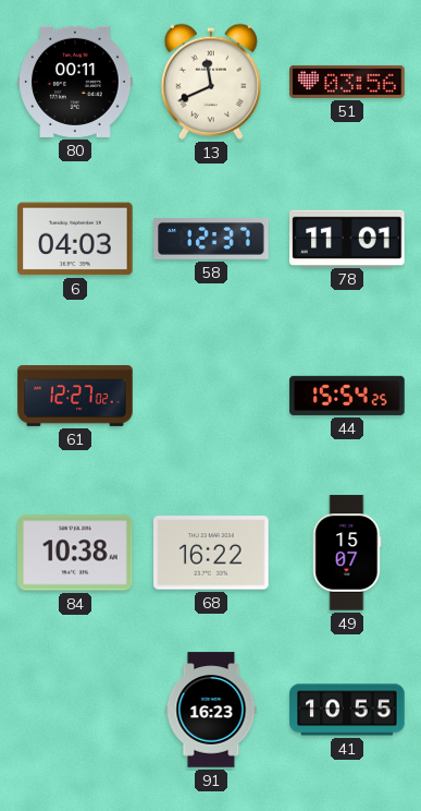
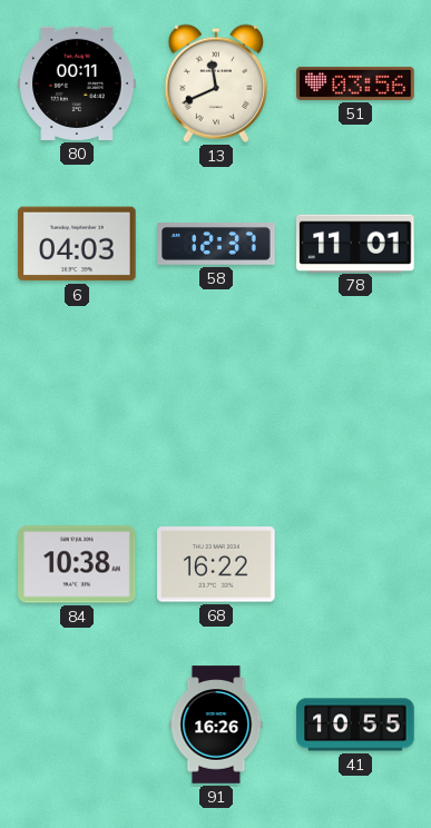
61: 12:27 -> none (75, 396)
44: 15:54 -> none (347, 396)
49: 15:07 -> none (347, 553)
91: 16:23 -> 16:26 (216, 724)
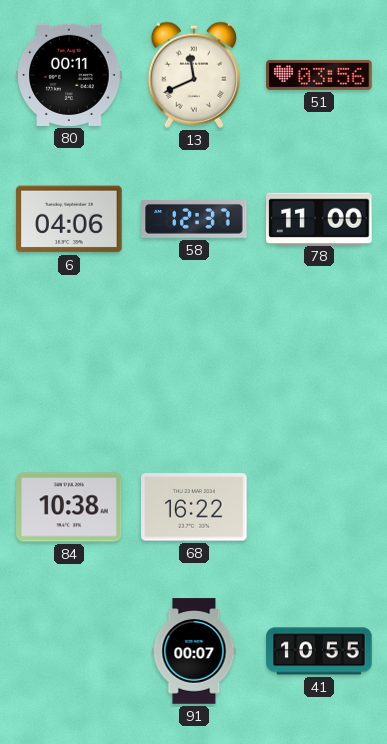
6: 04:03 -> 04:06 (69, 219)
78: 11:01 -> 11:00 (319, 218)
91: 16:26 -> 00:07 (194, 651)
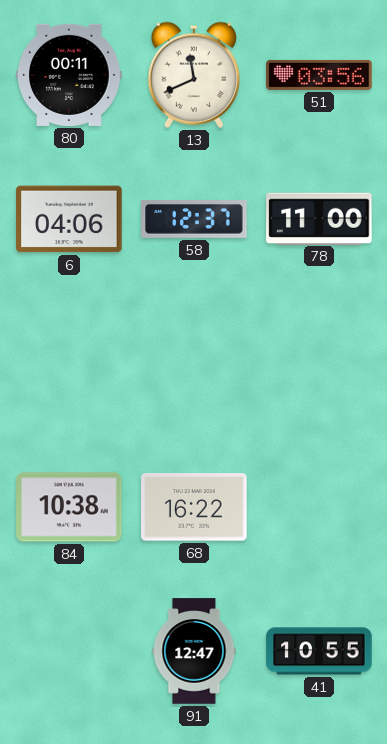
91: 00:07 -> 12:47 (194, 651)
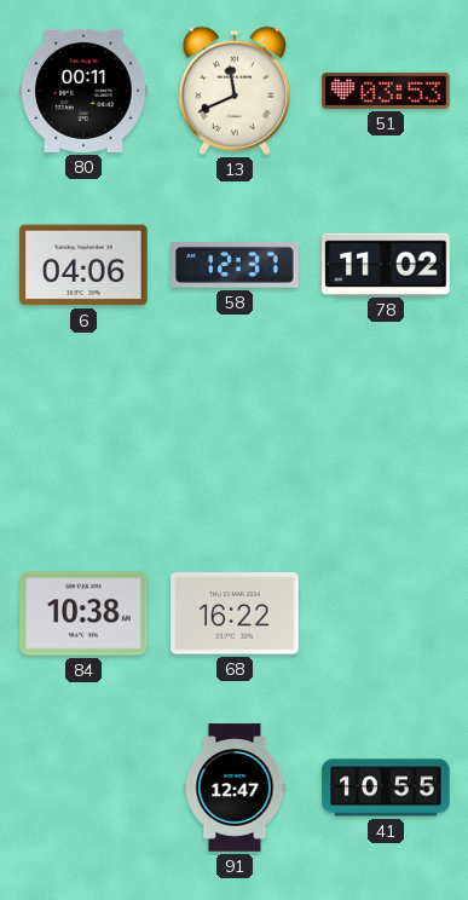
51: 03:56 -> 03:53 (386, 91)
78: 11:00 -> 11:02 (386, 264)
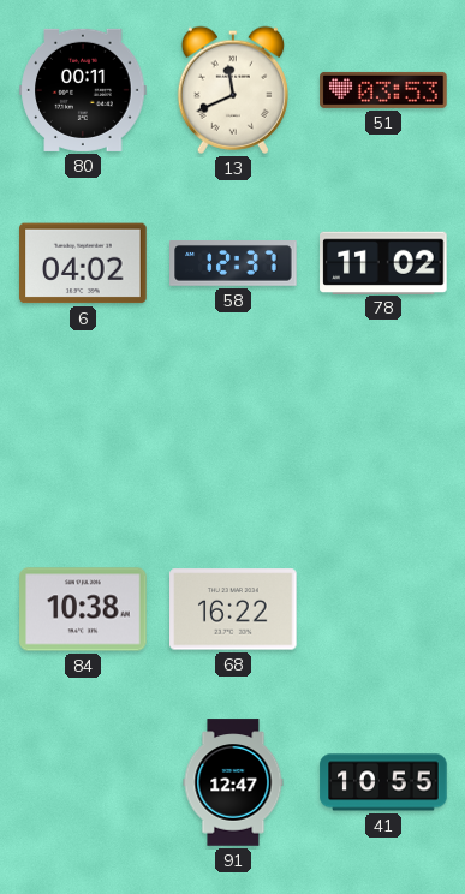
6: 04:06 -> 04:02 (83, 263)
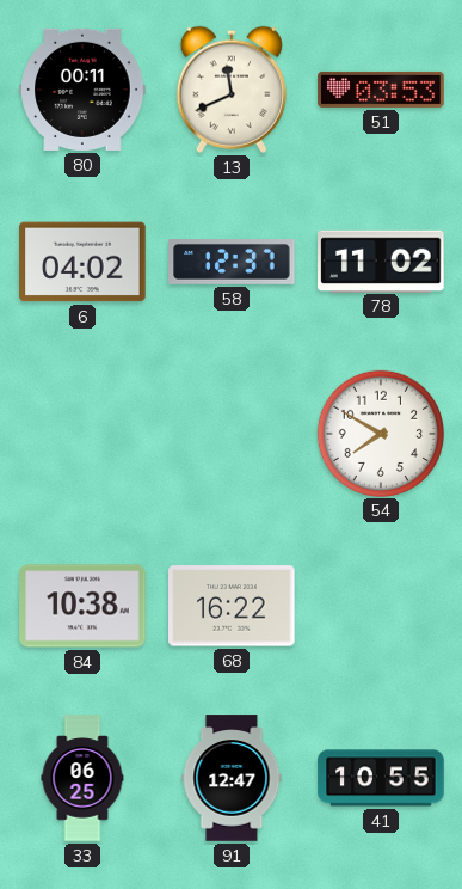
54: none -> 7:50 (380, 433)
33: none -> 06:25 (82, 778)
